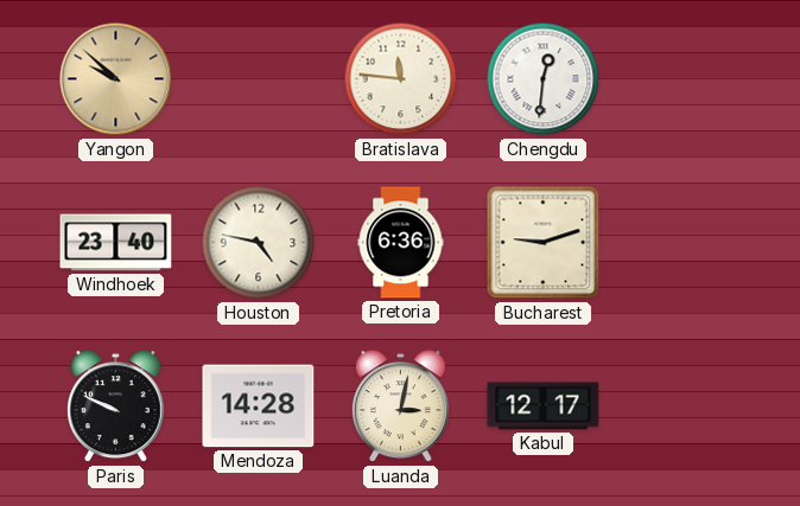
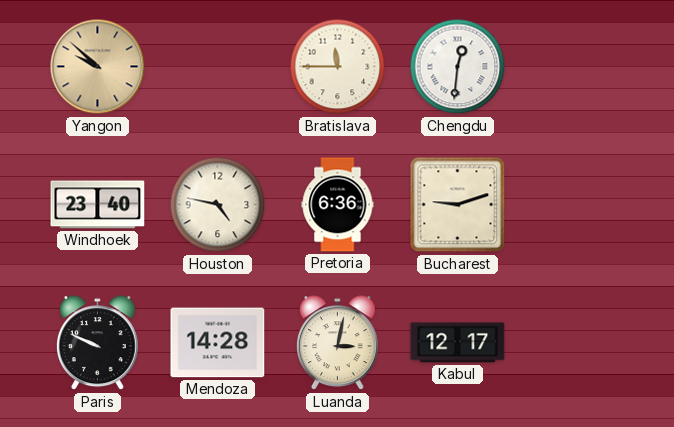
Bratislava: 11:46 -> 11:45 (338, 67)
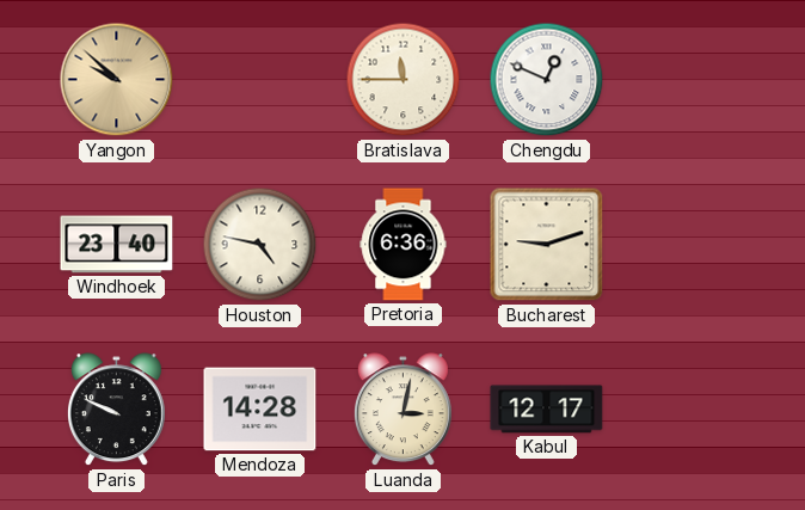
Chengdu: 12:31 -> 12:49 (547, 80)
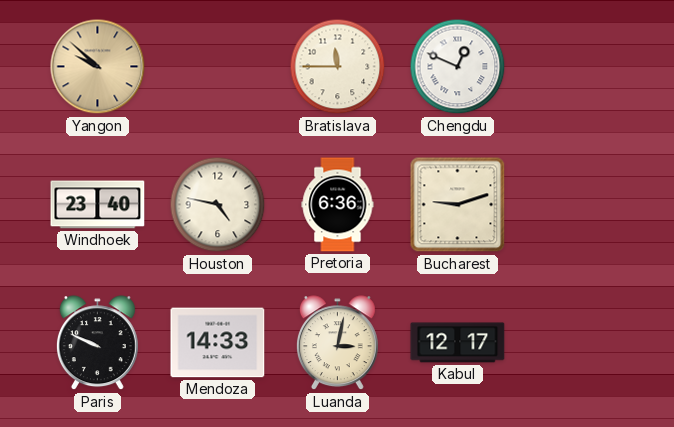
Mendoza: 14:28 -> 14:33 (218, 343)
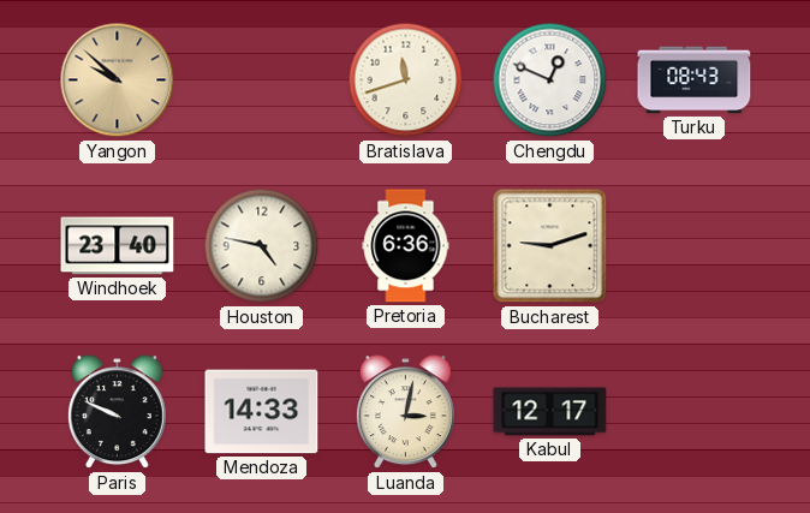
Bratislava: 11:45 -> 11:42 (406, 80)
Turku: none -> 08:43 (695, 80)
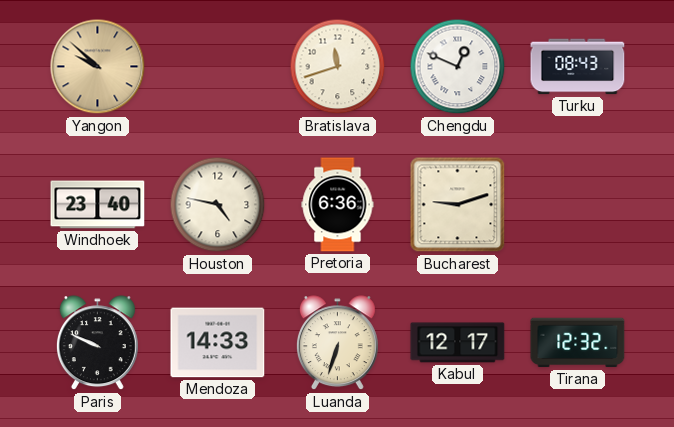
Luanda: 3:02 -> 6:33 (337, 343)
Tirana: none -> 12:32 (578, 343)
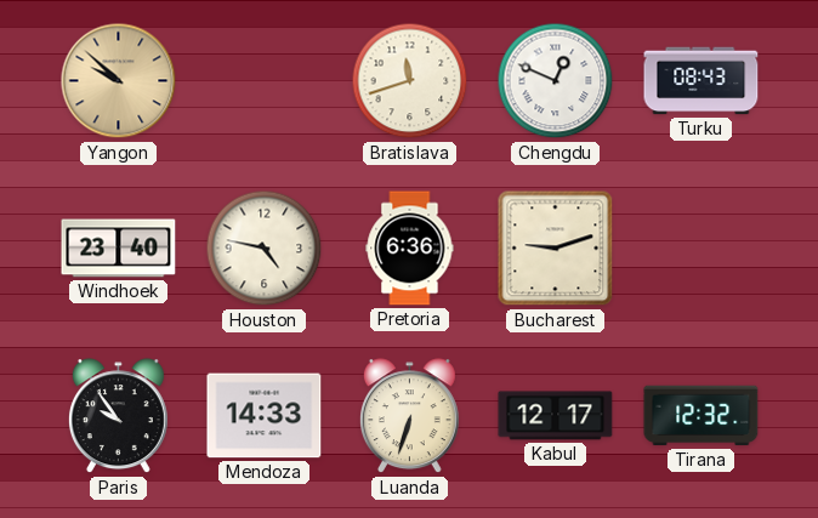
Paris: 9:49 -> 9:54 (118, 416)
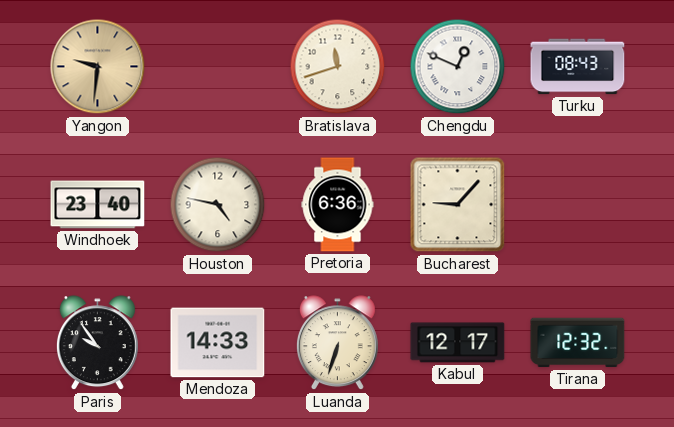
Yangon: 9:52 -> 9:31 (98, 67)
Bucharest: 9:12 -> 9:07 (458, 205)
